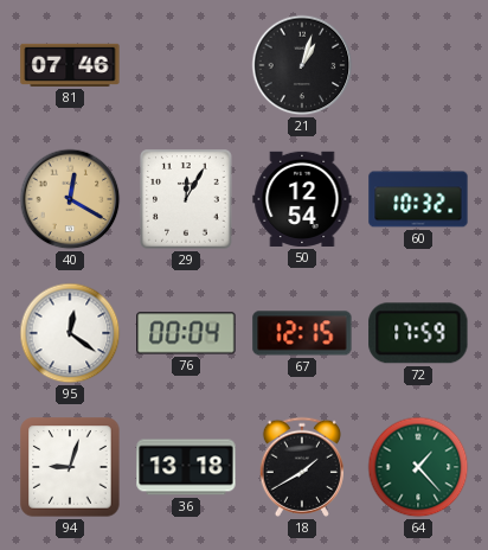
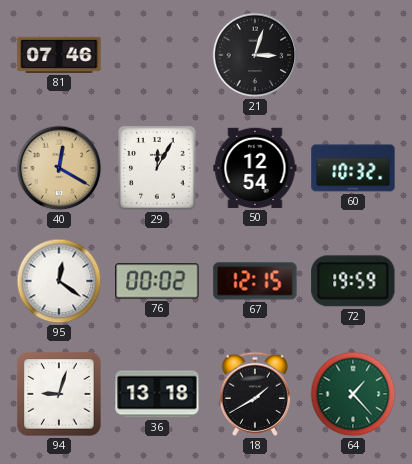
21: 1:03 -> 3:03 (255, 55)
76: 00:04 -> 00:02 (157, 281)
72: 17:59 -> 19:59 (353, 281)
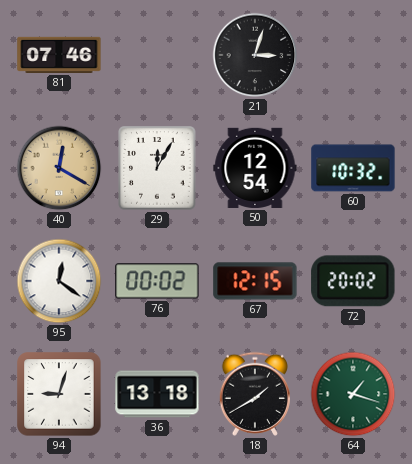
72: 19:59 -> 20:02 (353, 281)
64: 1:23 -> 1:18 (353, 394)
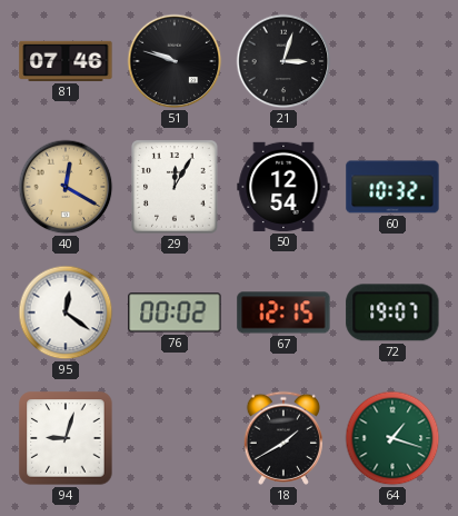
51: none -> 9:48 (175, 61)
72: 20:02 -> 19:07 (392, 312)
36: 13:18 -> none (157, 394)
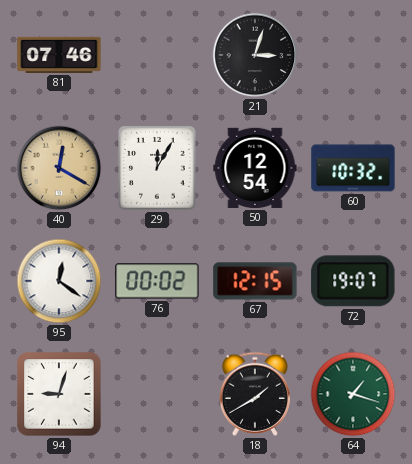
51: 9:48 -> none (175, 61)
